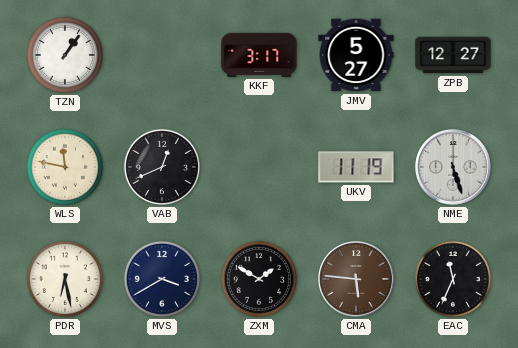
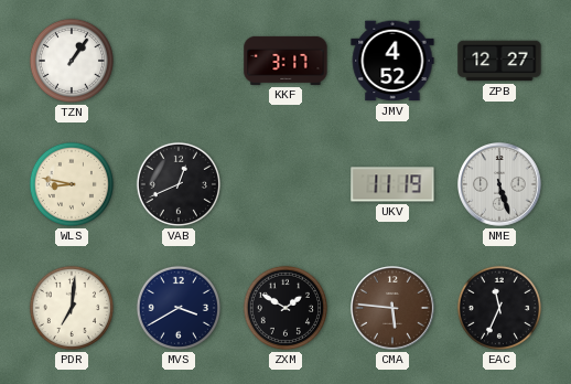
JMV: 5:27 -> 4:52 (392, 61)
WLS: 11:47 -> 8:47 (72, 184)
PDR: 6:28 -> 7:01 (72, 308)
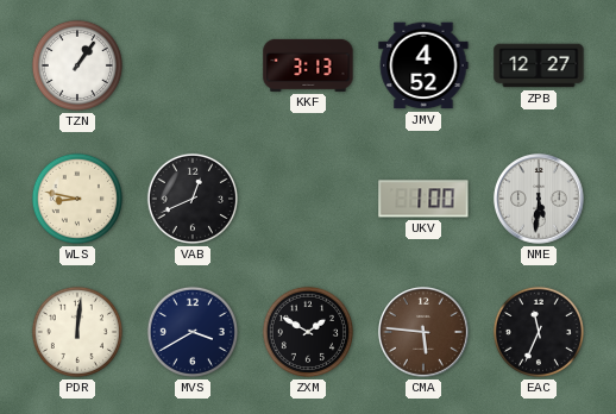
KKF: 3:17 -> 3:13 (308, 65)
UKV: 11:19 -> 1:00 (423, 199)
NME: 5:27 -> 5:31 (540, 200)
PDR: 7:01 -> 12:01 (77, 332)
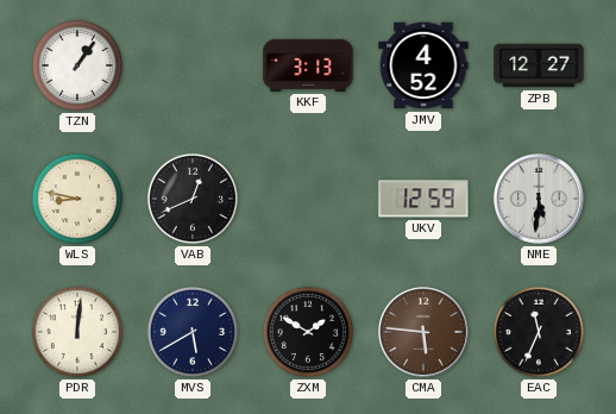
UKV: 1:00 -> 12:59 (423, 199)
MVS: 3:40 -> 5:40 (193, 332)
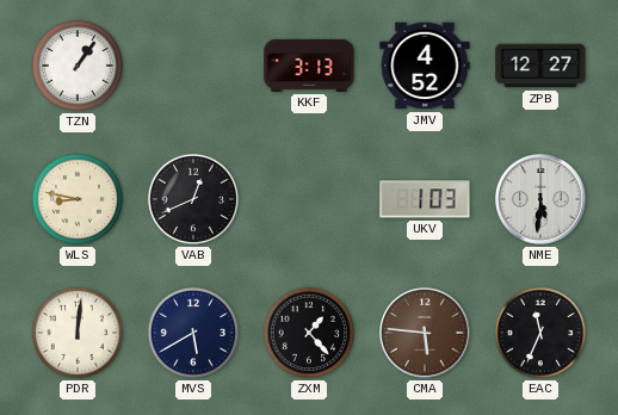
UKV: 12:59 -> 1:03 (425, 199)
ZXM: 1:50 -> 1:23 (309, 333)
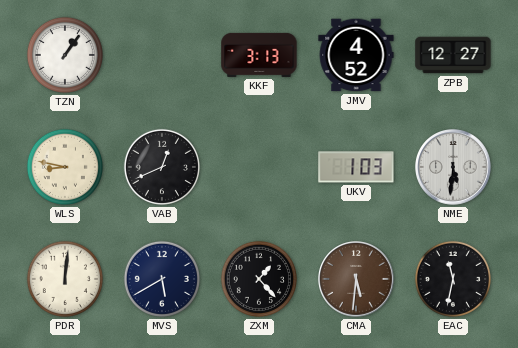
CMA: 5:46 -> 5:31 (357, 280)
EAC: 11:34 -> 11:32 (453, 279)
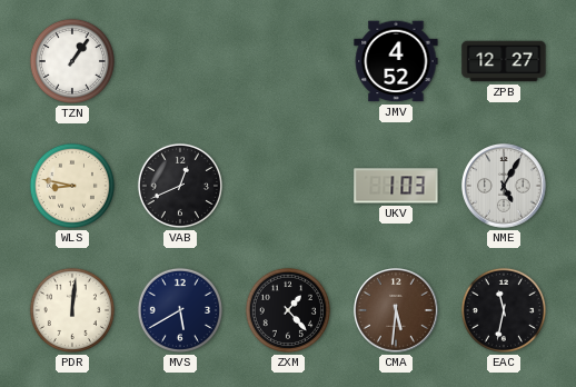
KKF: 3:13 -> none (259, 55)
NME: 5:31 -> 5:05 (505, 187)
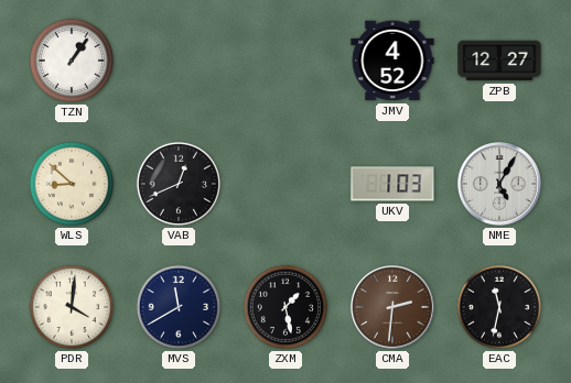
WLS: 8:47 -> 8:52 (72, 184)
PDR: 12:01 -> 4:01 (72, 307)
MVS: 5:40 -> 11:40 (179, 307)
ZXM: 1:23 -> 1:28 (285, 307)
CMA: 5:31 -> 2:31 (394, 308)
